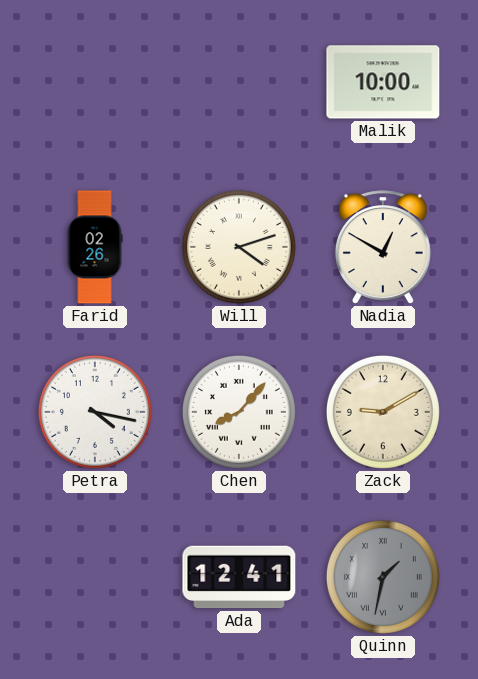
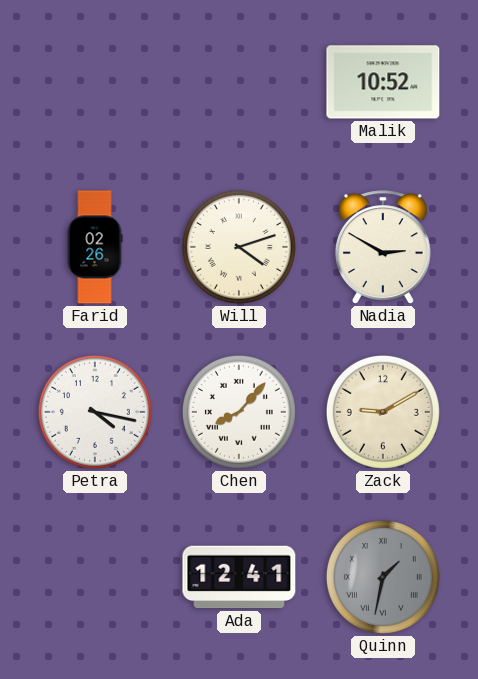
Malik: 10:00 -> 10:52 (383, 82)
Nadia: 12:50 -> 2:50 (383, 247)
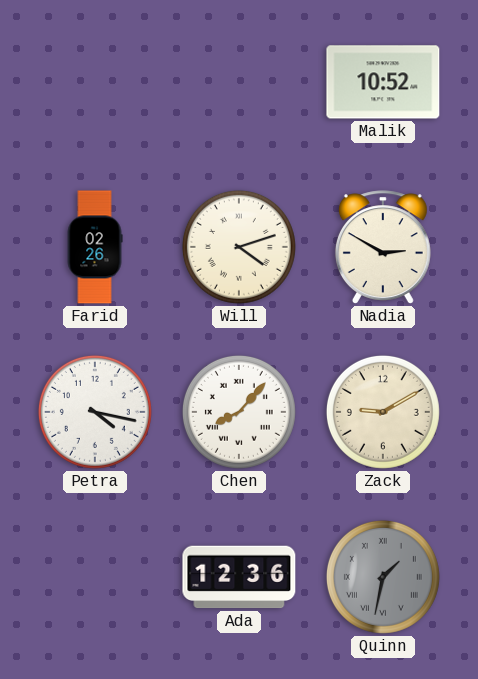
Ada: 12:41 -> 12:36 (239, 577)
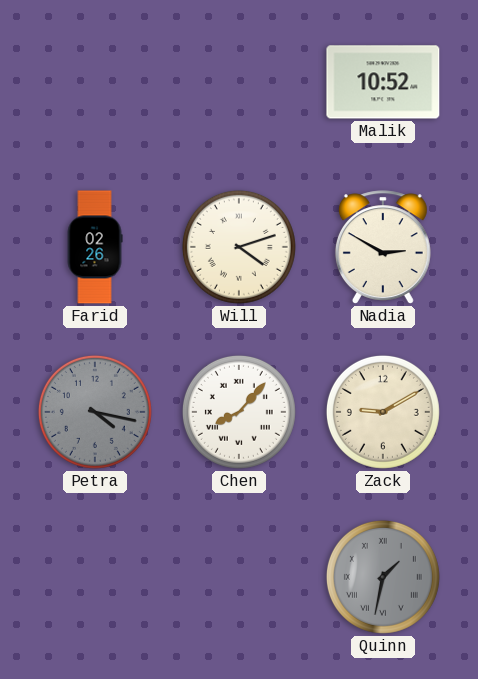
Petra dial: white -> grey (95, 412)
Ada: 12:36 -> none (239, 577)
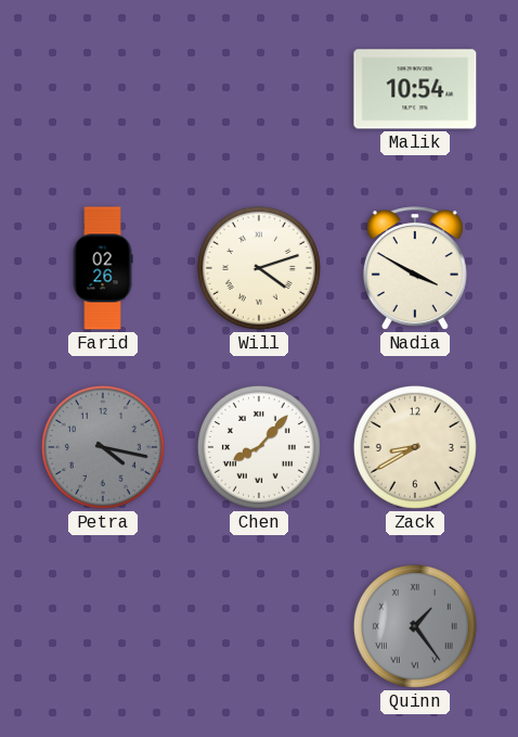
Malik: 10:52 -> 10:54 (415, 89)
Nadia: 2:50 -> 3:50 (415, 268)
Zack: 9:10 -> 8:40 (415, 447)
Quinn: 1:32 -> 1:24 (415, 626)
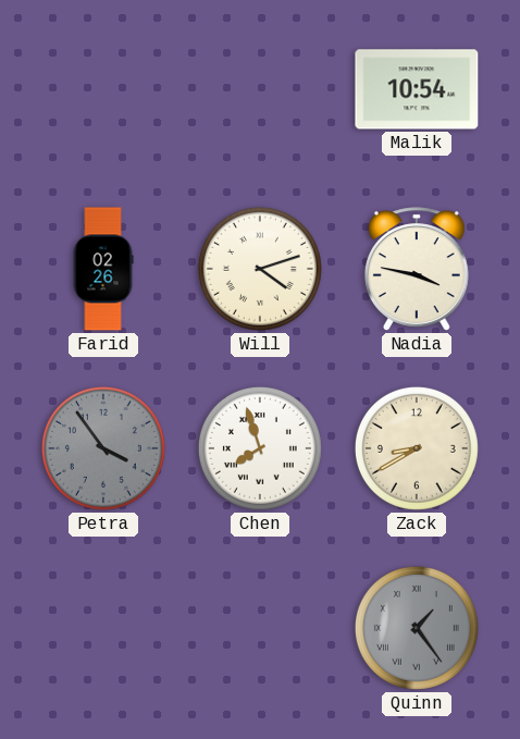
Nadia: 3:50 -> 3:47 (417, 269)
Petra: 4:17 -> 3:54 (103, 448)
Chen: 8:07 -> 7:57 (260, 448)
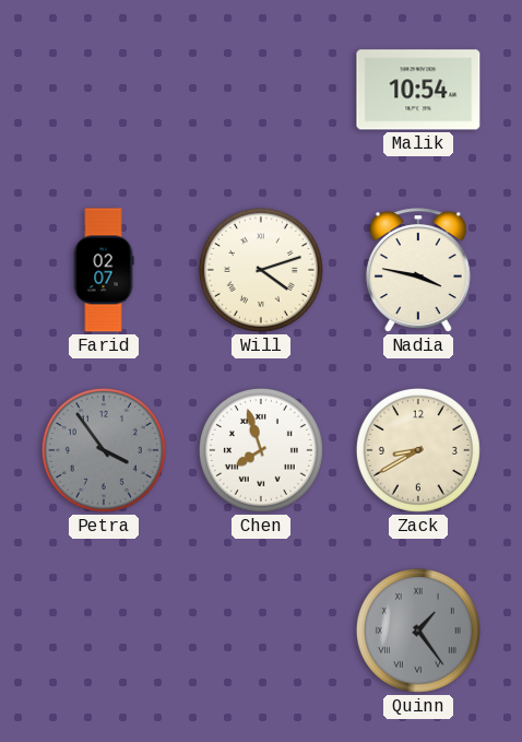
Farid: 02:26 -> 02:07 (104, 270)
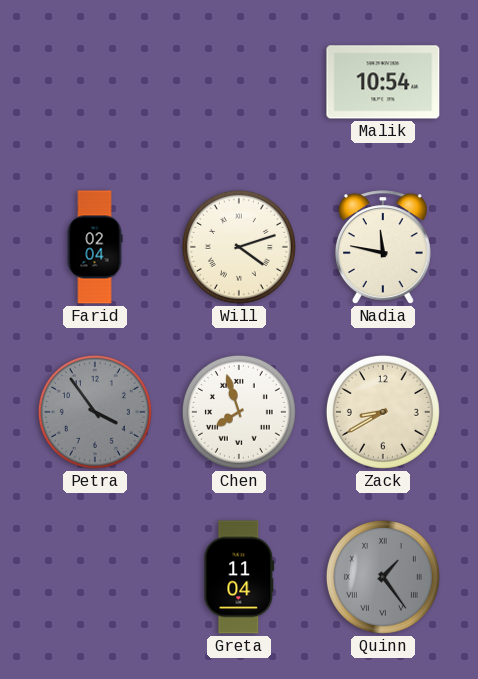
Farid: 02:07 -> 02:04 (95, 247)
Nadia: 3:47 -> 11:47 (383, 247)
Greta: none -> 11:04 (239, 577)
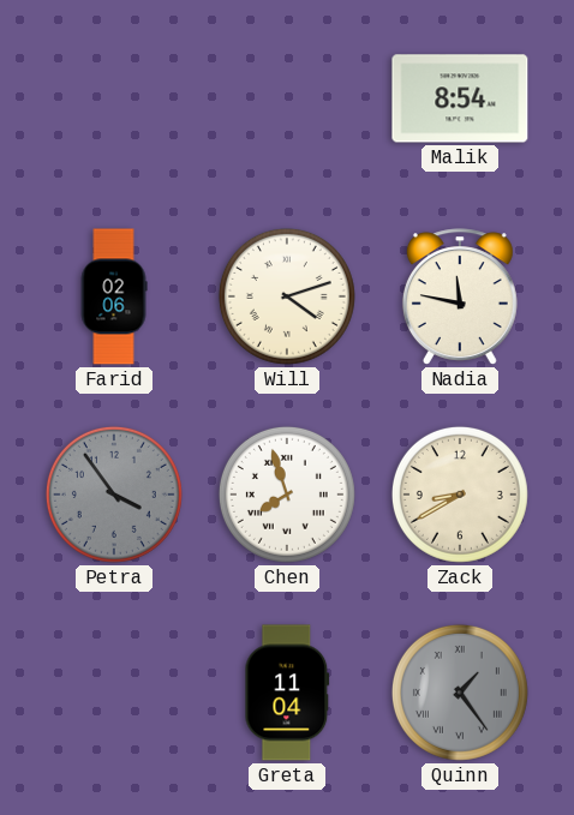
Malik: 10:54 -> 8:54 (460, 98)
Farid: 02:04 -> 02:06 (114, 296)
